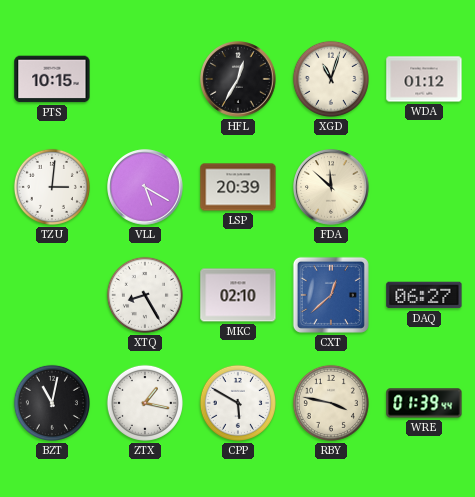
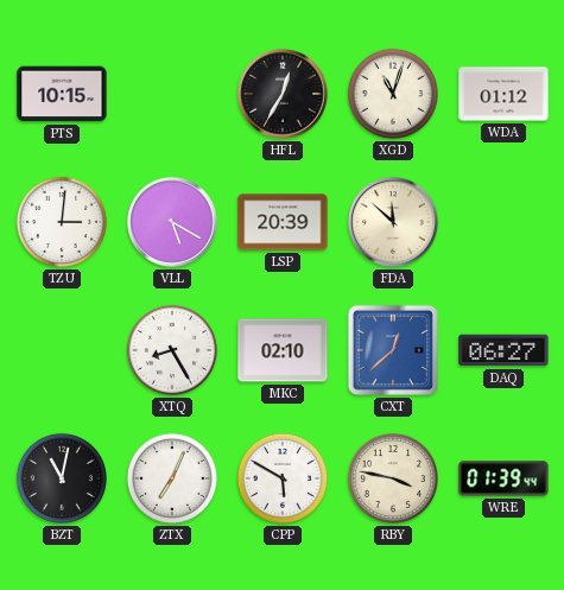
ZTX: 1:17 -> 7:04 (172, 478)
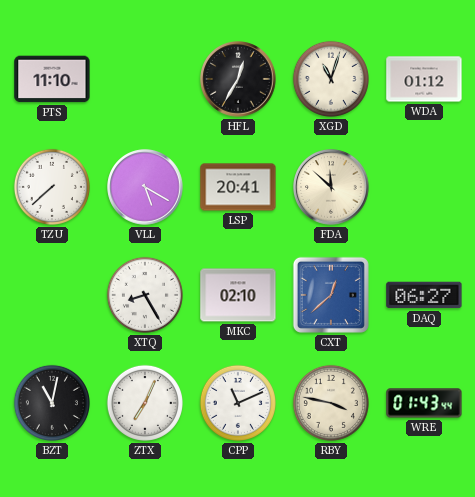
PTS: 10:15 -> 11:10 (52, 79)
TZU: 3:01 -> 7:38 (52, 187)
LSP: 20:39 -> 20:41 (238, 187)
CPP: 5:50 -> 11:11 (238, 403)
WRE: 01:39 -> 01:43 (424, 403)
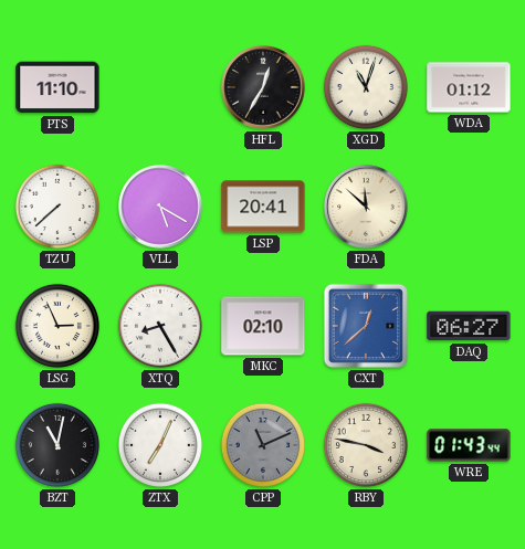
LSG: none -> 2:56 (57, 326)
CPP dial: white -> grey (263, 445)
